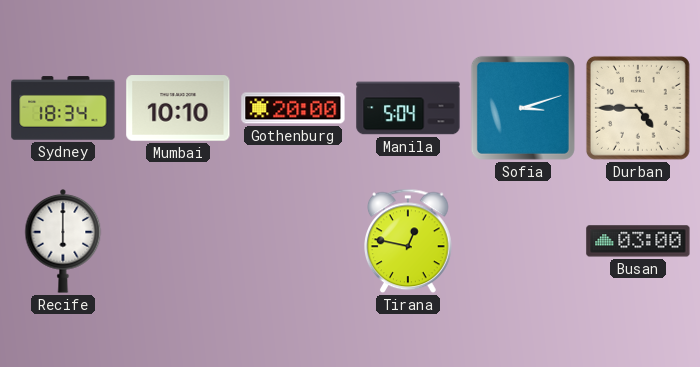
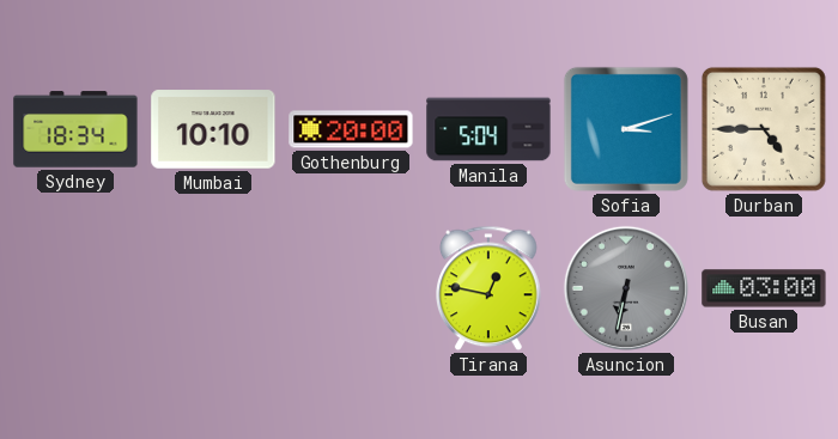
Recife: 6:00 -> none (63, 242)
Asuncion: none -> 6:32 (626, 288)
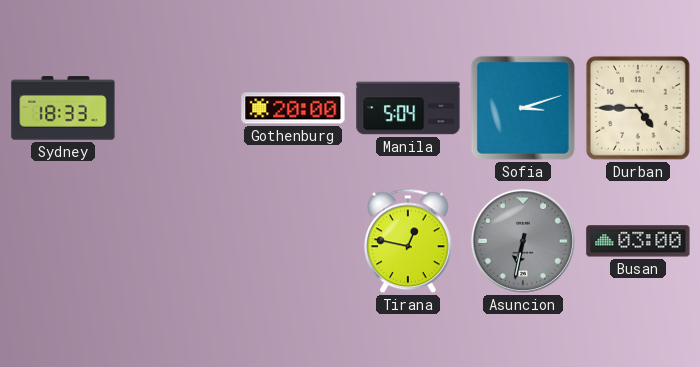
Sydney: 18:34 -> 18:33 (63, 108)
Mumbai: 10:10 -> none (213, 129)
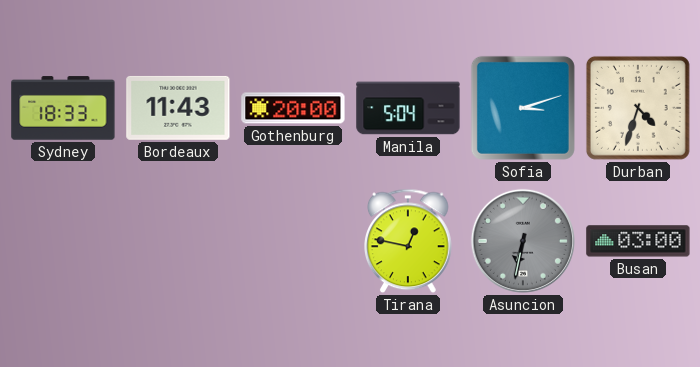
Bordeaux: none -> 11:43 (178, 108)
Durban: 4:45 -> 4:33 (638, 108)
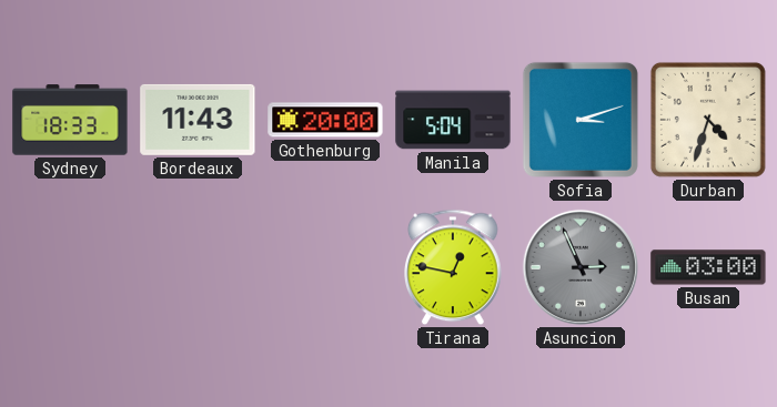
Asuncion: 6:32 -> 2:56 (581, 267)
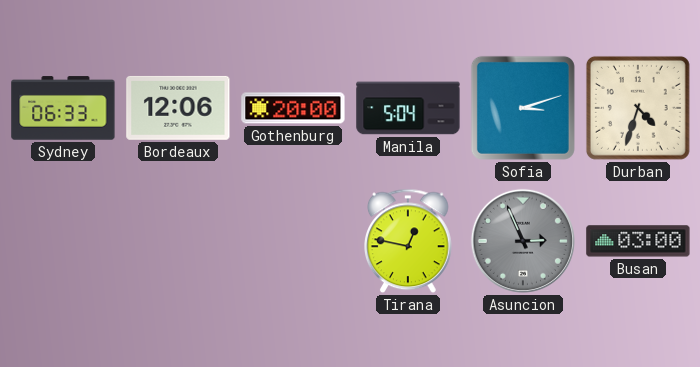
Sydney: 18:33 -> 06:33 (63, 108)
Bordeaux: 11:43 -> 12:06 (178, 108)
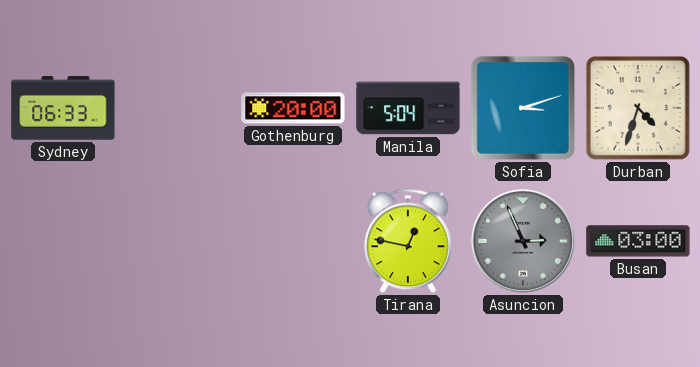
Bordeaux: 12:06 -> none (178, 108)
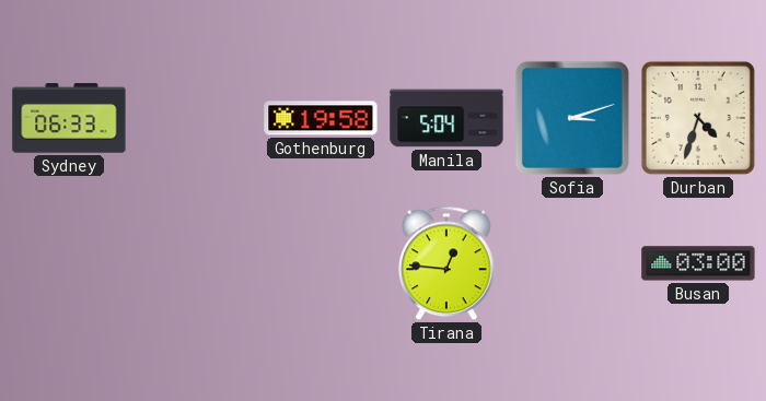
Gothenburg: 20:00 -> 19:58 (321, 118)
Tirana: 12:47 -> 12:46 (448, 263)
Asuncion: 2:56 -> none (523, 241)
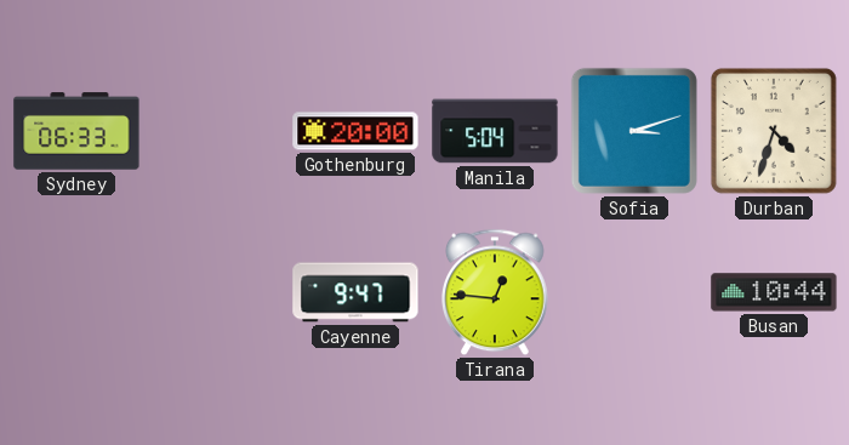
Gothenburg: 19:58 -> 20:00 (355, 131)
Cayenne: none -> 9:47 (355, 292)
Busan: 03:00 -> 10:44 (774, 292)
